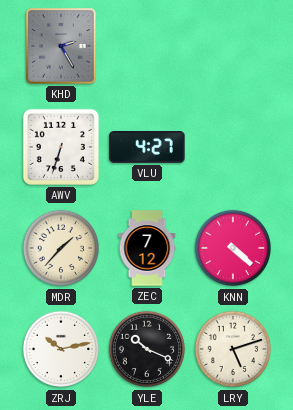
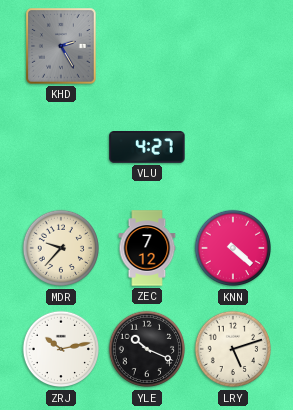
AWV: 6:33 -> none (61, 147)
MDR: 1:37 -> 9:37 (61, 248)
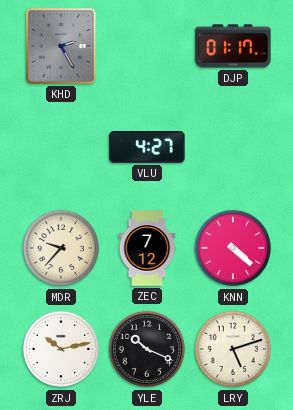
DJP: none -> 01:17 (233, 46)
